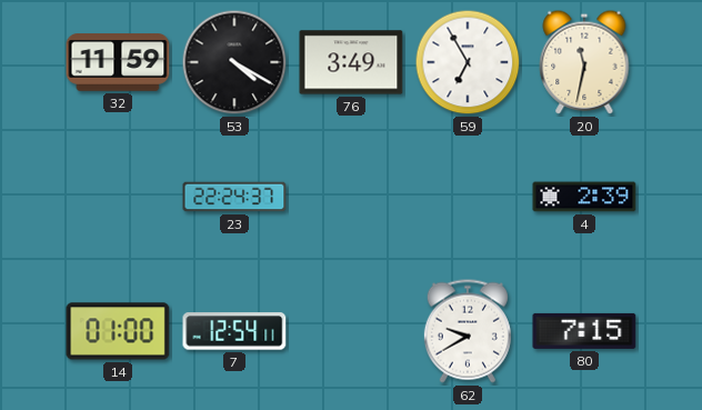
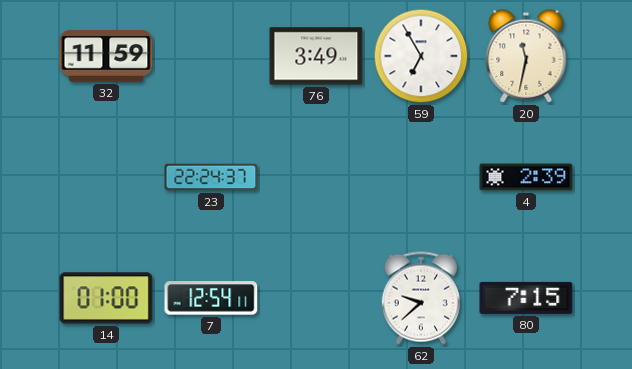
53: 4:20 -> none (234, 62)
62: 9:40 -> 9:38 (421, 298)
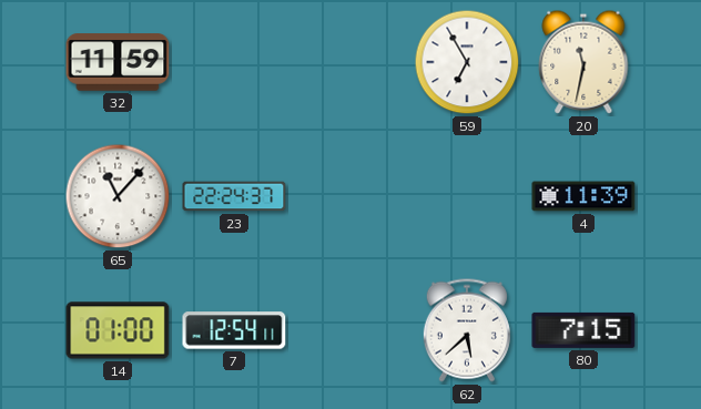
76: 3:49 -> none (316, 56)
65: none -> 11:07 (118, 196)
4: 2:39 -> 11:39 (583, 196)
62: 9:38 -> 5:38 (467, 330)
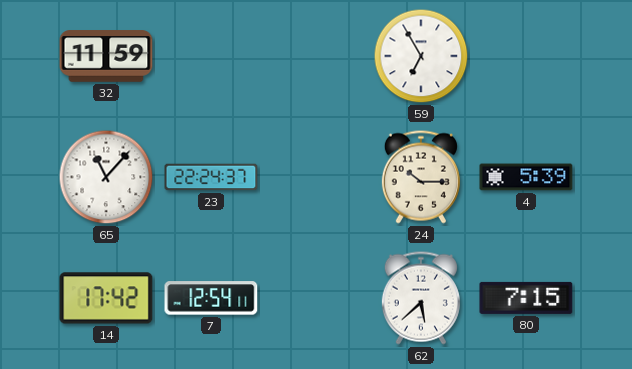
20: 11:32 -> none (583, 62)
24: none -> 10:15 (421, 177)
4: 11:39 -> 5:39 (526, 177)
14: 01:00 -> 17:42 (106, 298)
